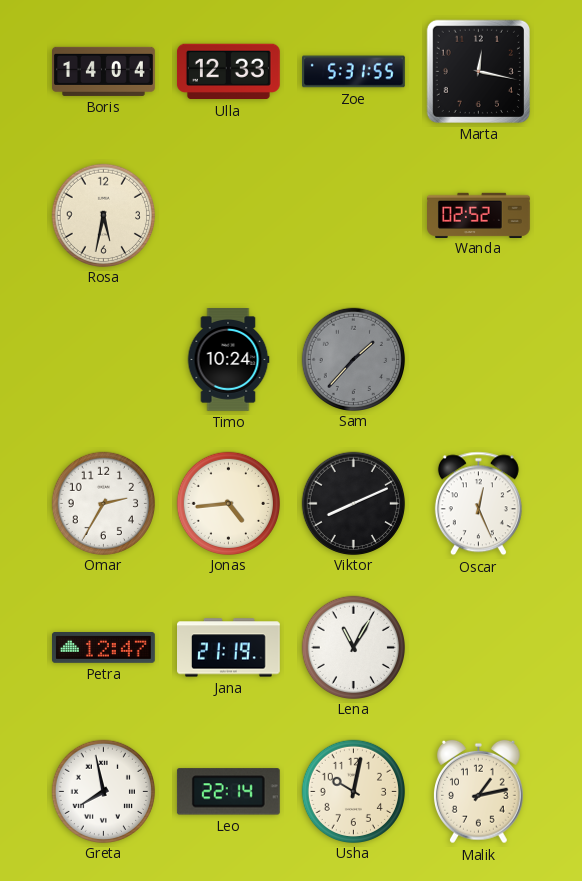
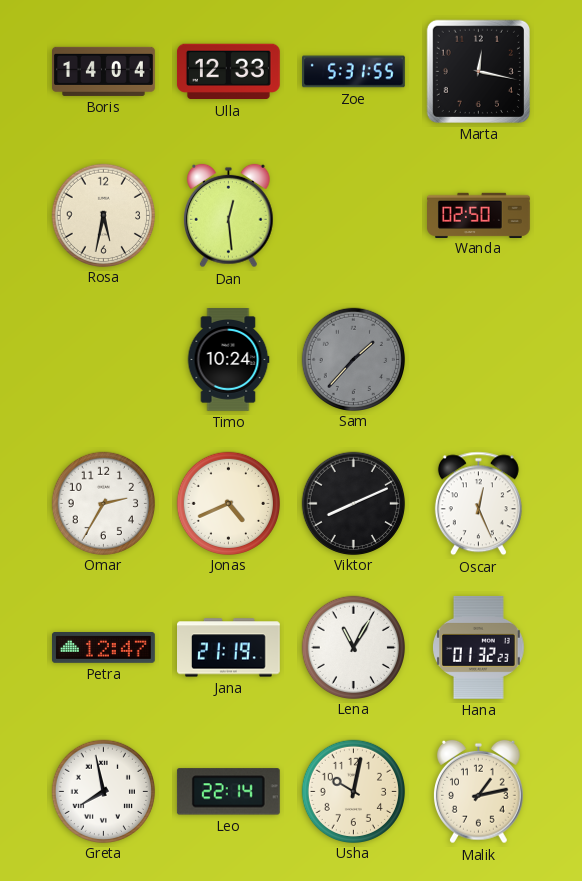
Dan: none -> 12:29 (229, 216)
Wanda: 02:52 -> 02:50 (479, 215)
Jonas: 4:44 -> 4:41 (228, 503)
Hana: none -> 01:32 (479, 647)
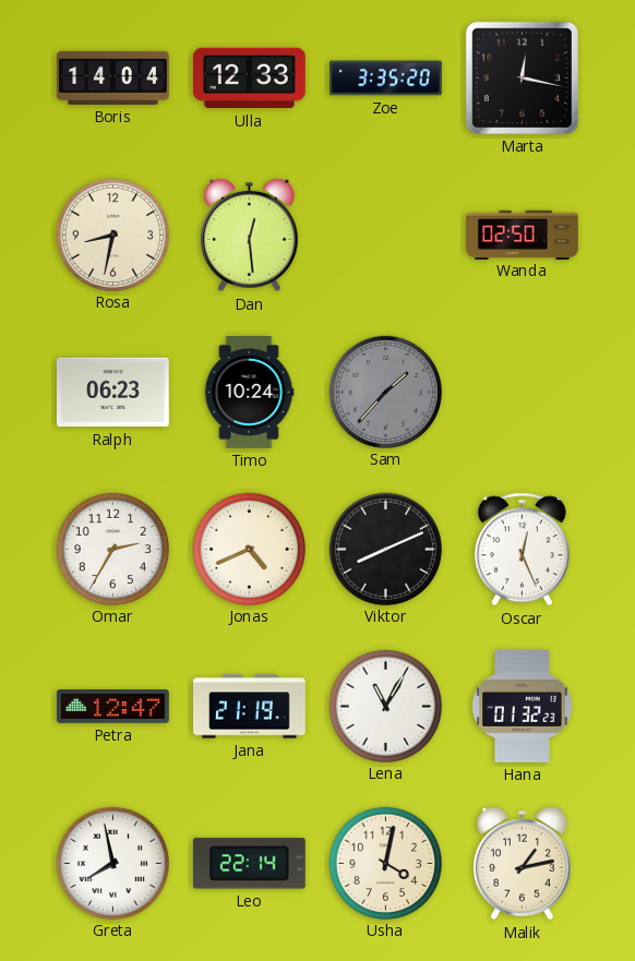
Zoe: 5:31 -> 3:35 (386, 79)
Rosa: 5:32 -> 8:32 (112, 235)
Ralph: none -> 06:23 (112, 393)
Usha: 10:02 -> 4:02 (385, 863)
